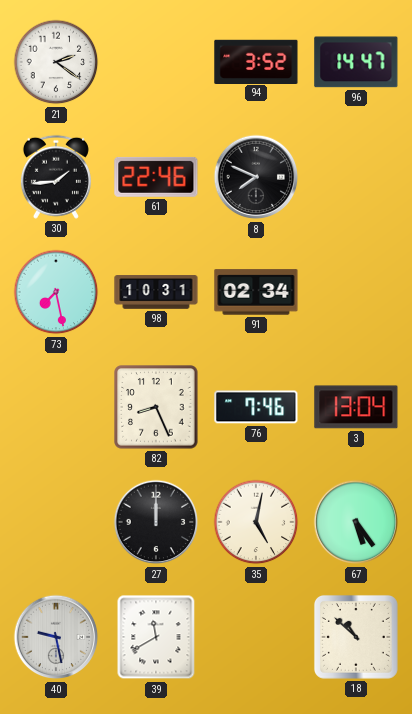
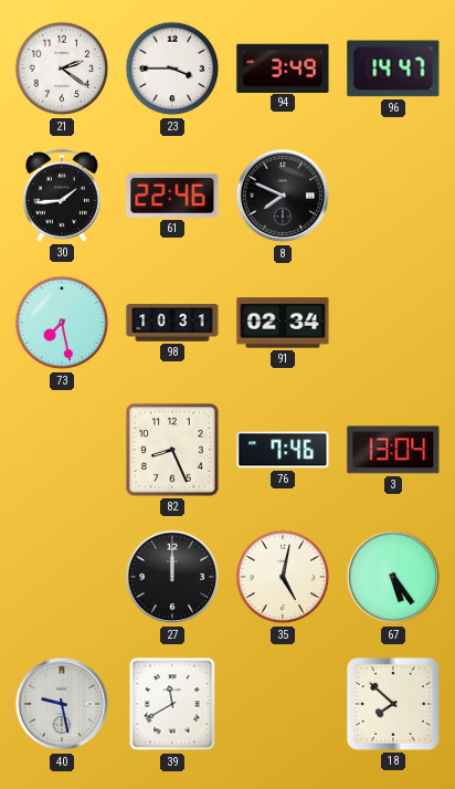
23: none -> 3:45 (172, 69)
94: 3:52 -> 3:49 (283, 67)
18: 10:52 -> 7:52 (393, 704)
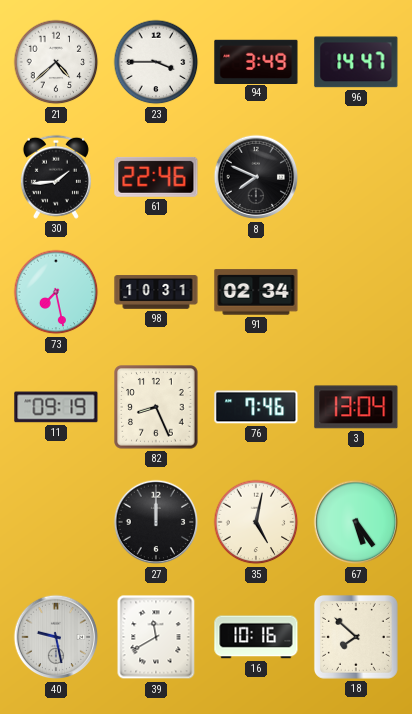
21: 2:21 -> 4:38 (56, 62)
11: none -> 09:19 (56, 407)
16: none -> 10:16 (256, 637)
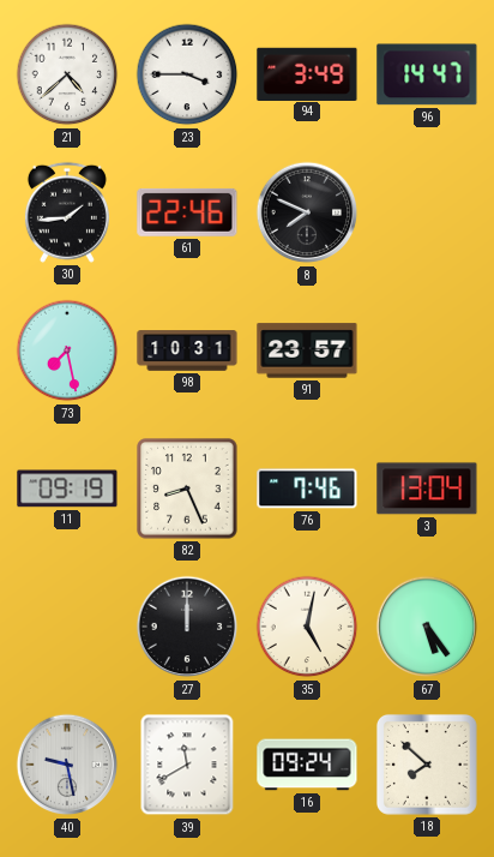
91: 02:34 -> 23:57 (307, 350)
16: 10:16 -> 09:24 (307, 765)
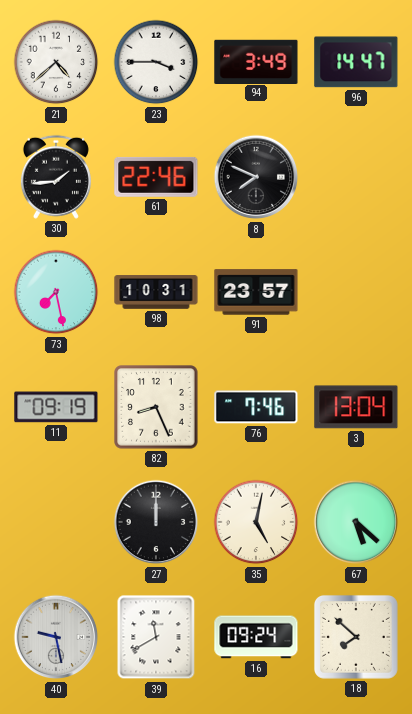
67: 5:24 -> 5:22 (356, 522)
